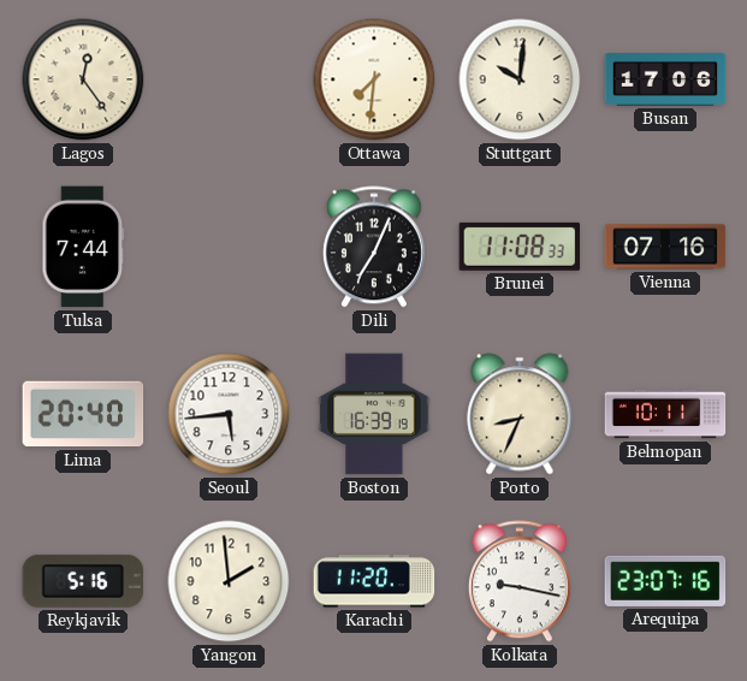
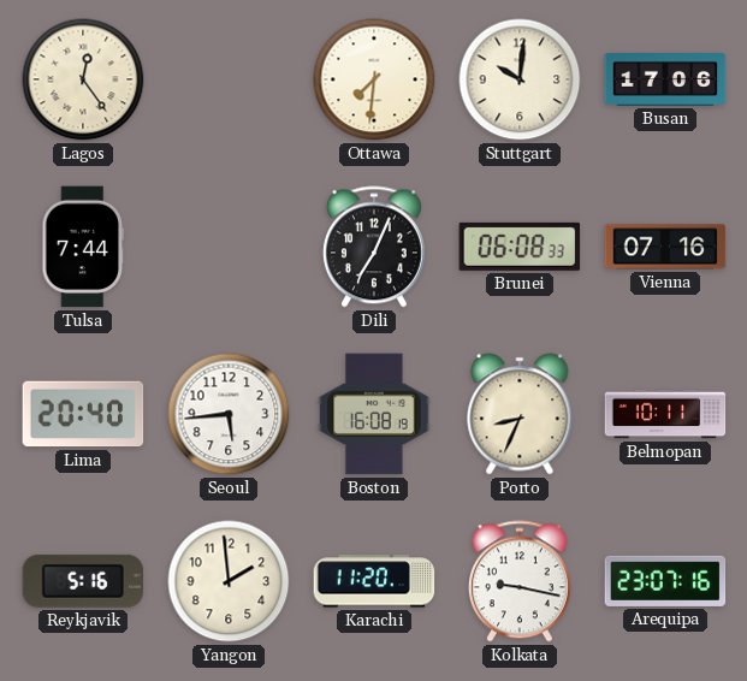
Brunei: 11:08 -> 06:08 (520, 247)
Boston: 16:39 -> 16:08 (374, 414)
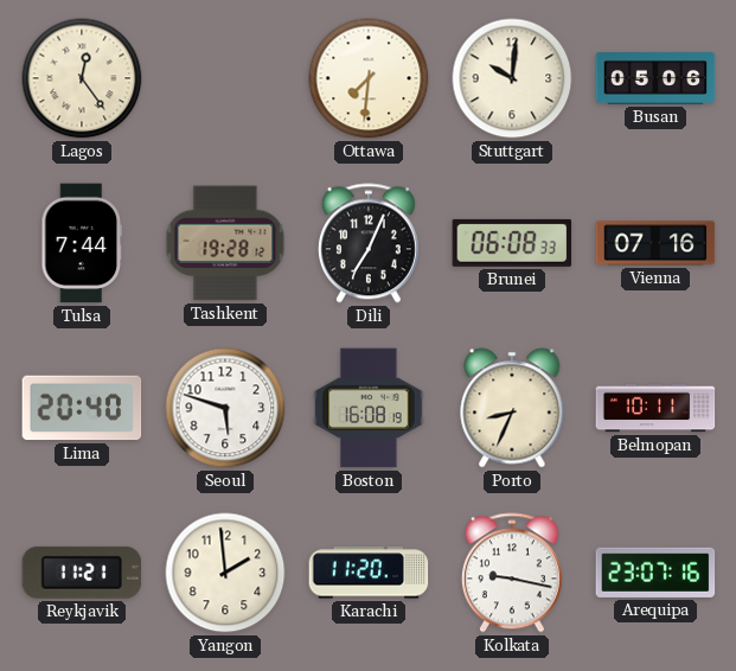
Busan: 17:06 -> 05:06 (655, 79)
Tashkent: none -> 19:28 (225, 243)
Seoul: 5:44 -> 5:48 (225, 408)
Reykjavik: 5:16 -> 11:21 (82, 573)
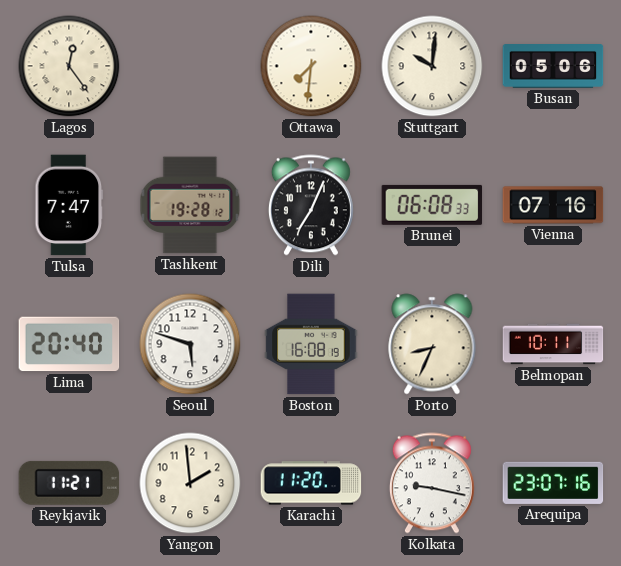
Tulsa: 7:44 -> 7:47 (69, 205)
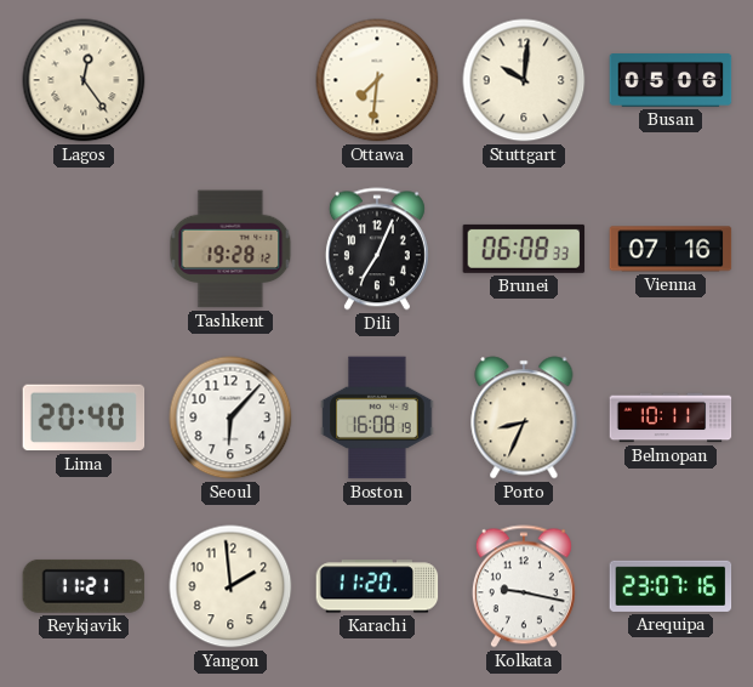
Tulsa: 7:47 -> none (69, 205)
Seoul: 5:48 -> 6:07 (230, 418)
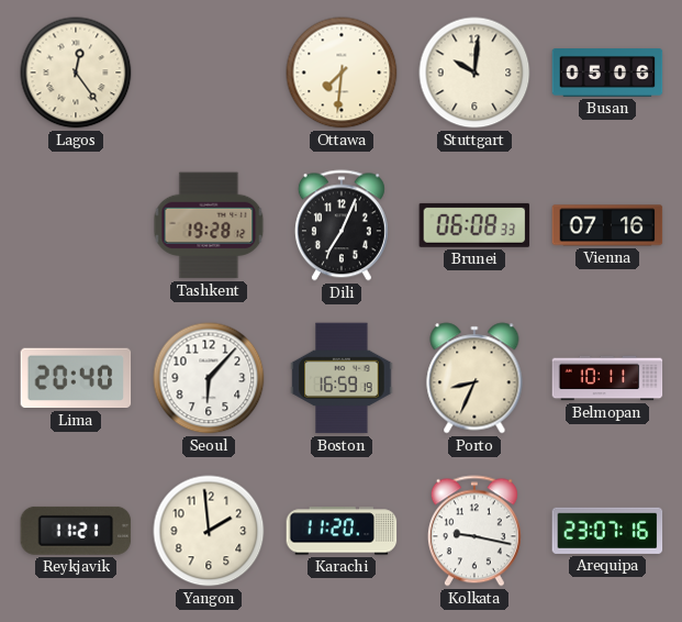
Boston: 16:08 -> 16:59 (342, 378)
